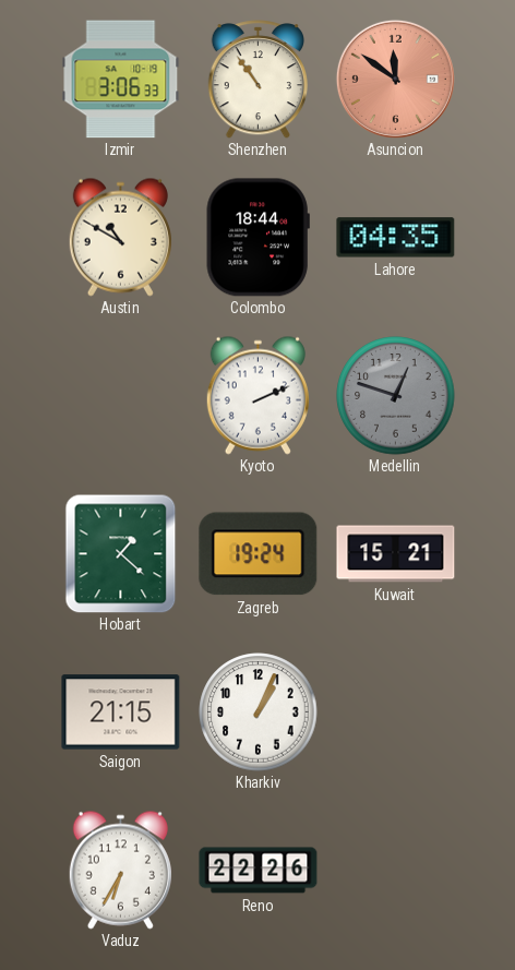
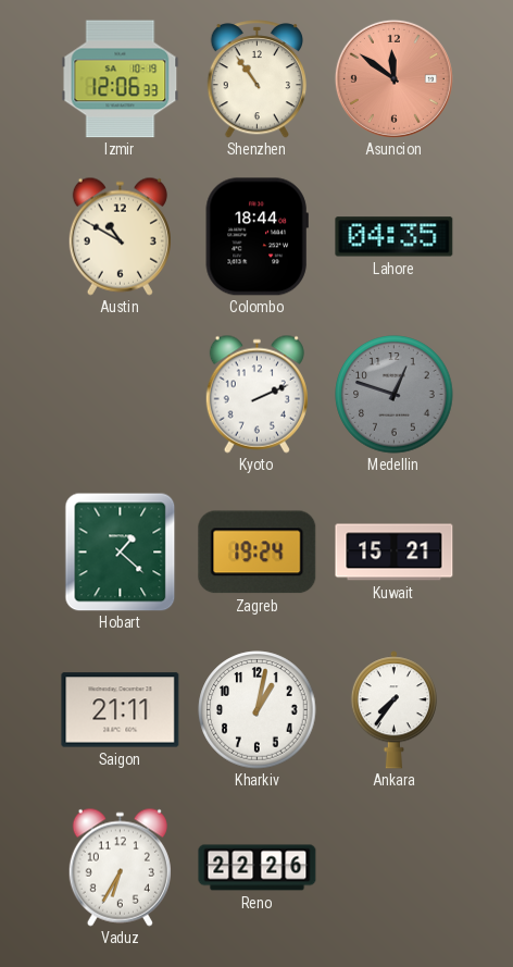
Izmir: 3:06 -> 12:06 (121, 79)
Saigon: 21:15 -> 21:11 (121, 710)
Kharkiv: 1:04 -> 1:02 (258, 710)
Ankara: none -> 7:36 (393, 710)
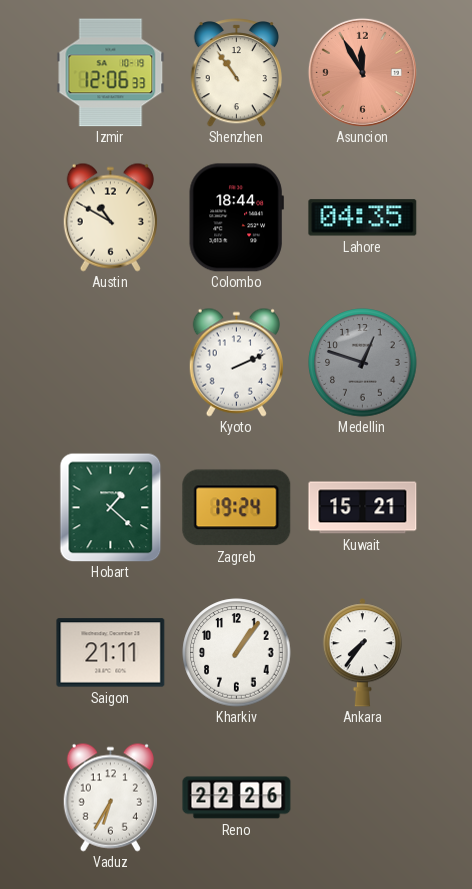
Asuncion: 11:51 -> 11:55 (362, 72)
Kharkiv: 1:02 -> 1:06 (237, 653)
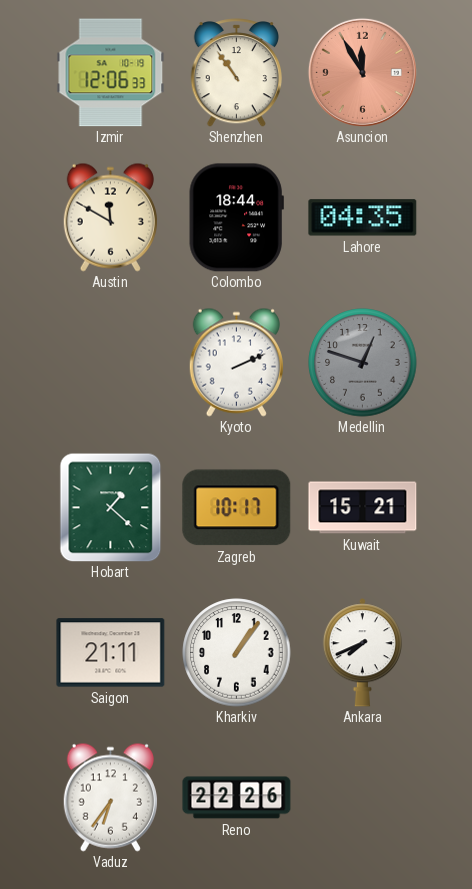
Austin: 10:50 -> 11:50 (110, 217)
Zagreb: 19:24 -> 10:17 (237, 508)
Ankara: 7:36 -> 7:41 (362, 653)
Vaduz: 6:35 -> 6:36 (110, 797)
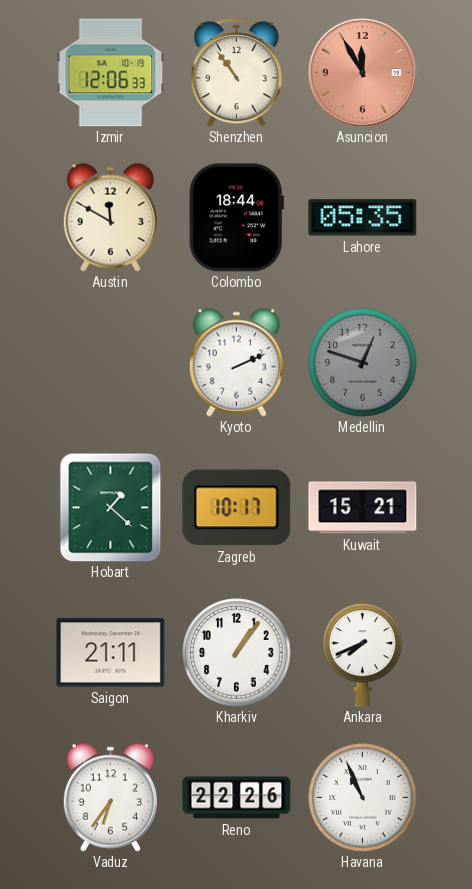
Lahore: 04:35 -> 05:35 (363, 218)
Havana: none -> 10:56 (363, 798)
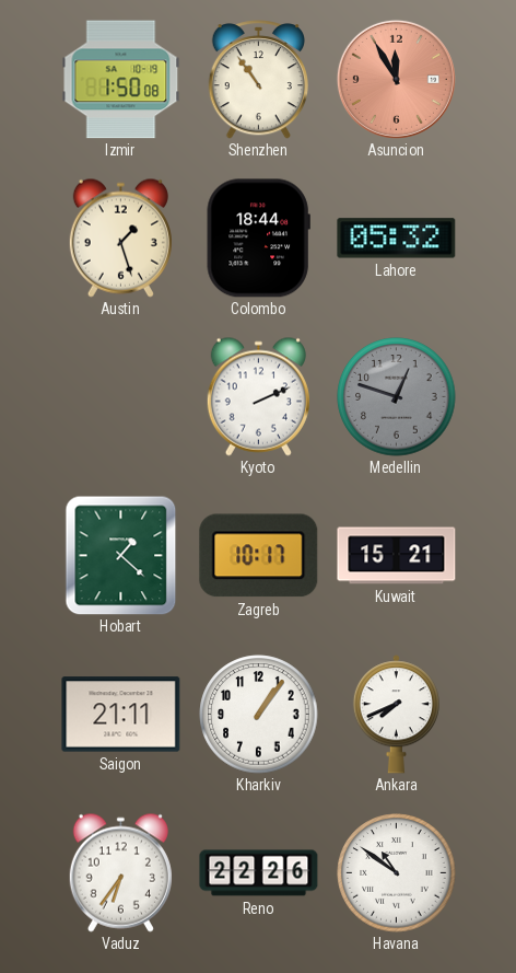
Izmir: 12:06 -> 1:50 (121, 80)
Austin: 11:50 -> 1:27 (120, 238)
Lahore: 05:35 -> 05:32 (397, 239)
Havana: 10:56 -> 10:51 (397, 873)
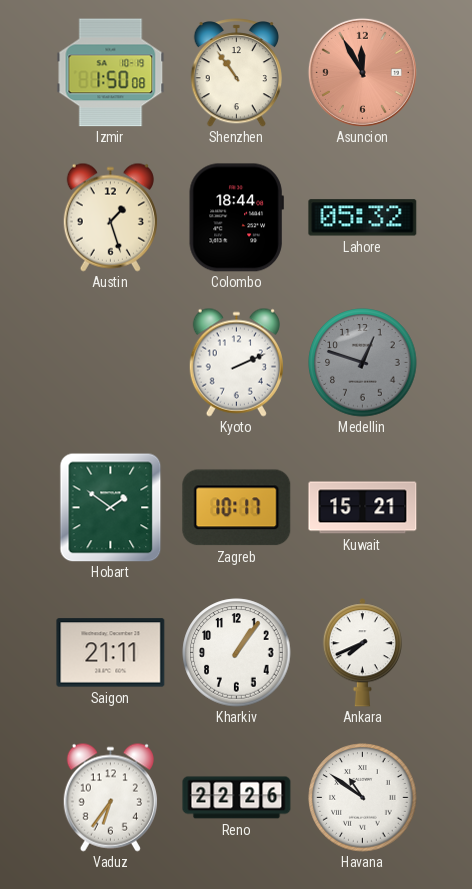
Hobart: 1:22 -> 1:51 (111, 507)
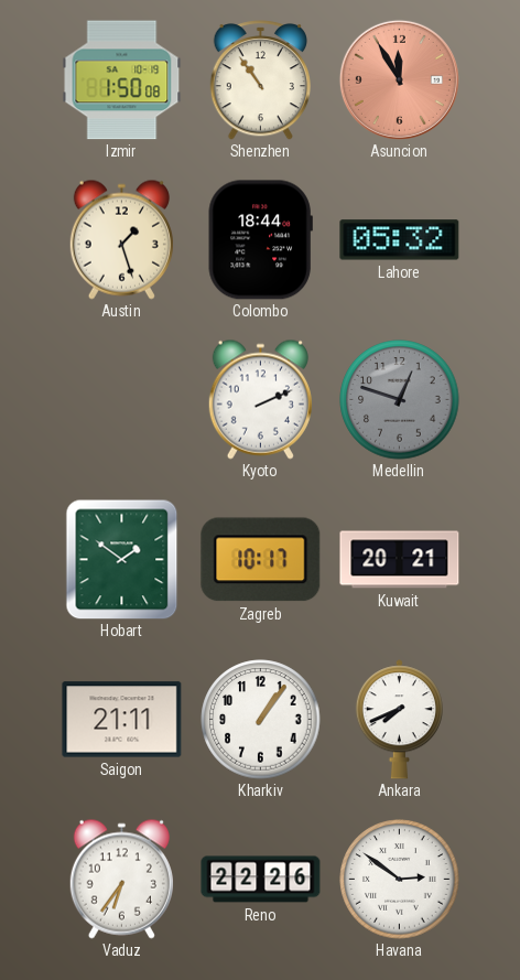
Kuwait: 15:21 -> 20:21 (400, 560)
Havana: 10:51 -> 2:51 (400, 880)
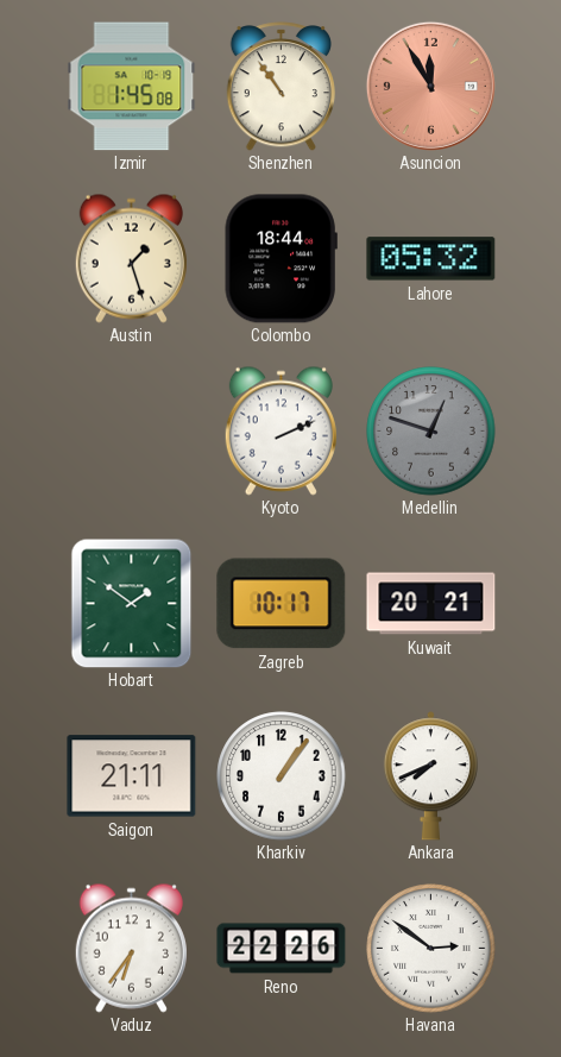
Izmir: 1:50 -> 1:45 (132, 87)
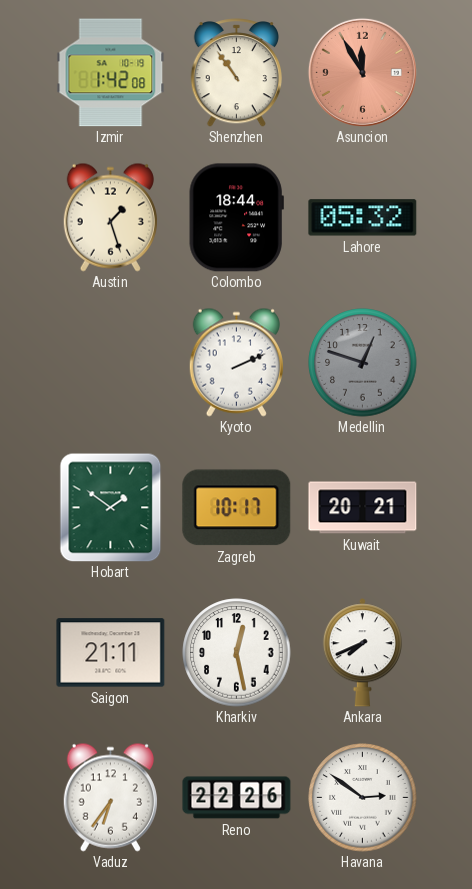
Izmir: 1:45 -> 1:42 (111, 73)
Kharkiv: 1:06 -> 12:28 (237, 653)
